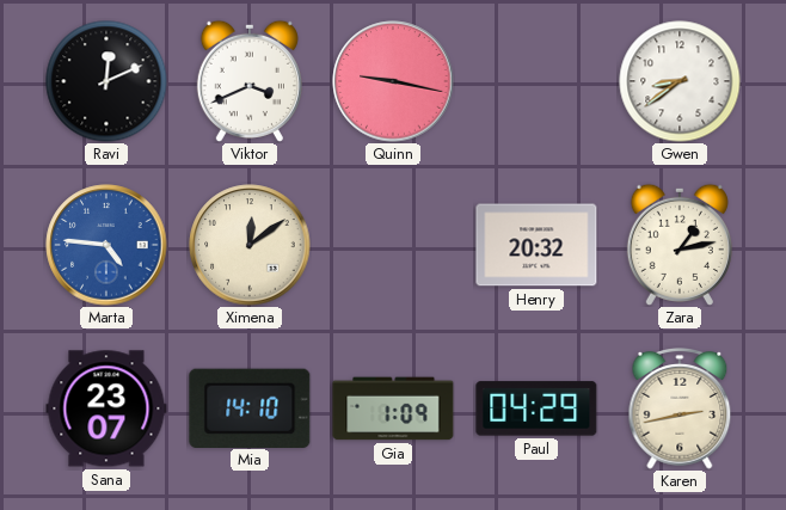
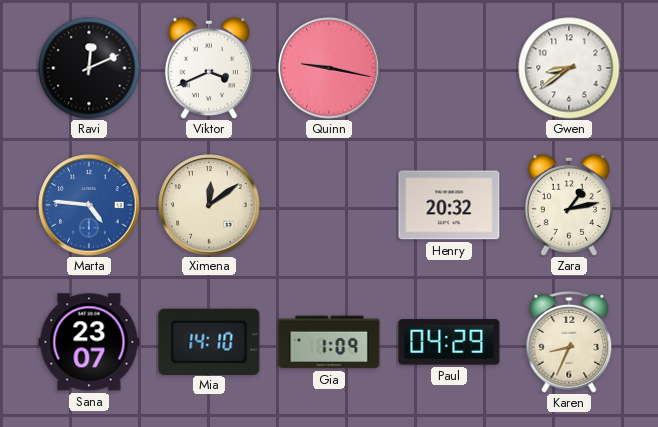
Karen: 2:43 -> 8:34 (569, 342)
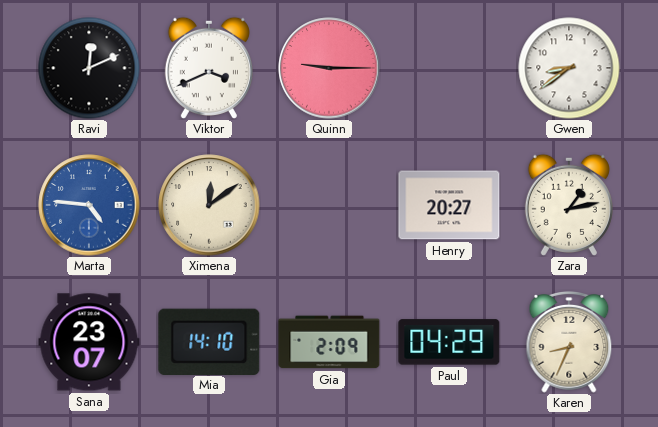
Quinn: 9:17 -> 9:15 (329, 68)
Henry: 20:32 -> 20:27 (449, 205)
Gia: 1:09 -> 2:09 (329, 342)
